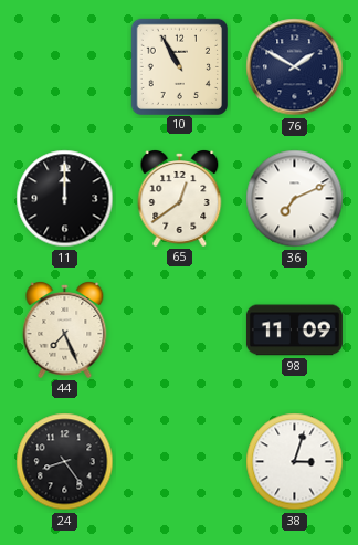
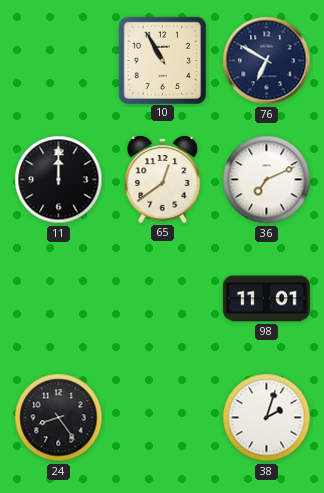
76: 1:50 -> 6:50 (267, 61)
44: 7:26 -> none (65, 331)
98: 11:09 -> 11:01 (266, 299)
38: 3:03 -> 2:03 (267, 418)
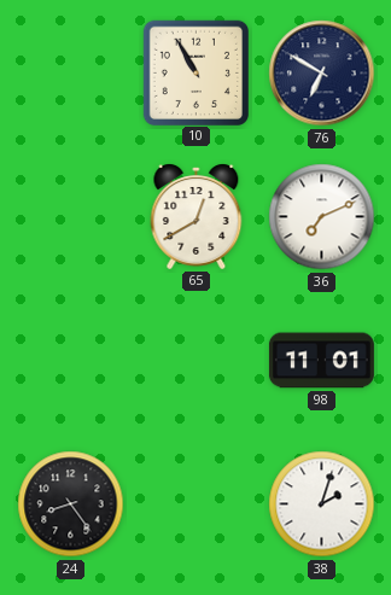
11: 12:00 -> none (59, 180)
65: 12:39 -> 12:40 (197, 217)
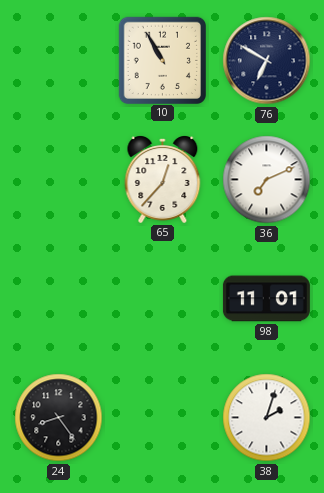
65: 12:40 -> 12:37 (163, 180)
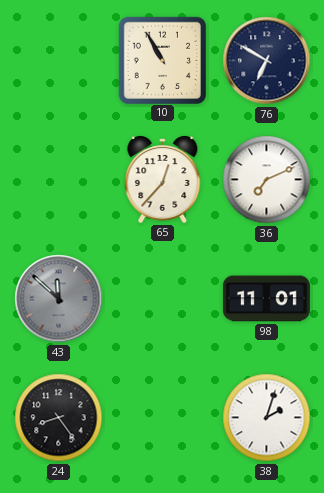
43: none -> 11:52 (59, 299)
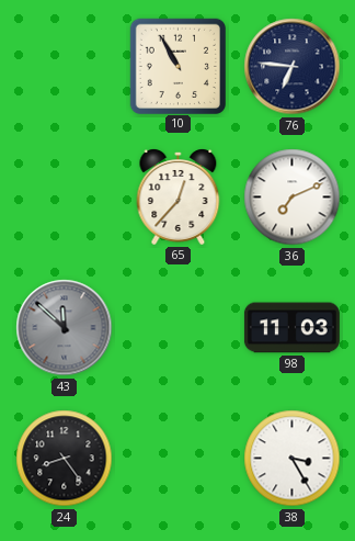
76: 6:50 -> 6:46 (293, 67)
98: 11:01 -> 11:03 (291, 328)
38: 2:03 -> 3:25 (293, 459)
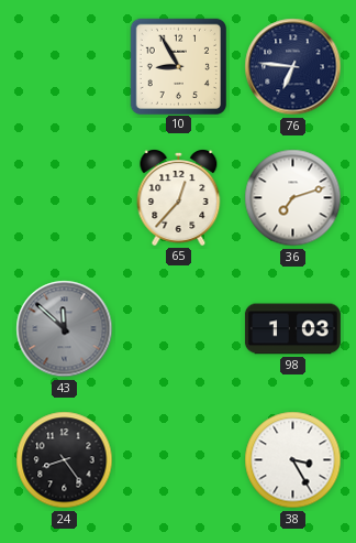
10: 10:55 -> 8:55 (178, 66)
36: 7:11 -> 7:12 (293, 198)
98: 11:03 -> 1:03 (292, 329)
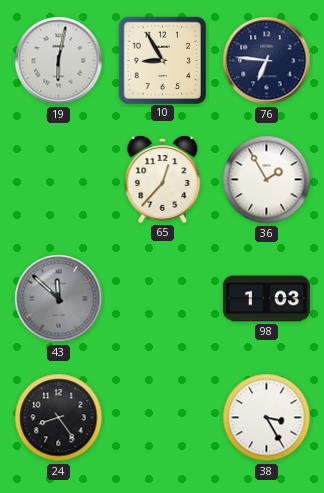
19: none -> 6:02 (59, 61)
36: 7:12 -> 1:55 (267, 180)
